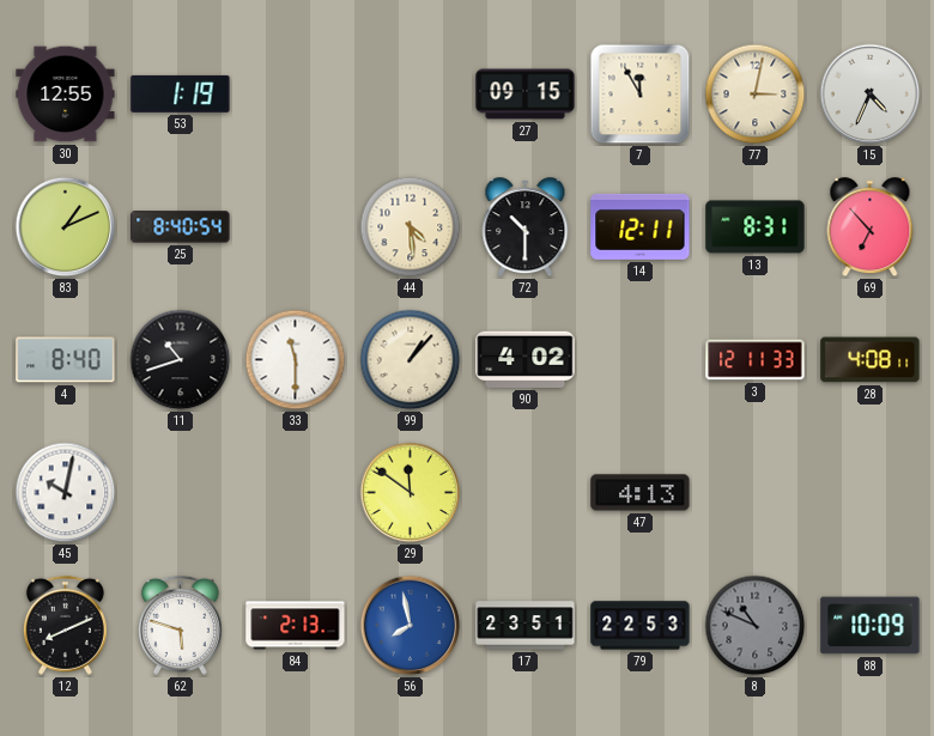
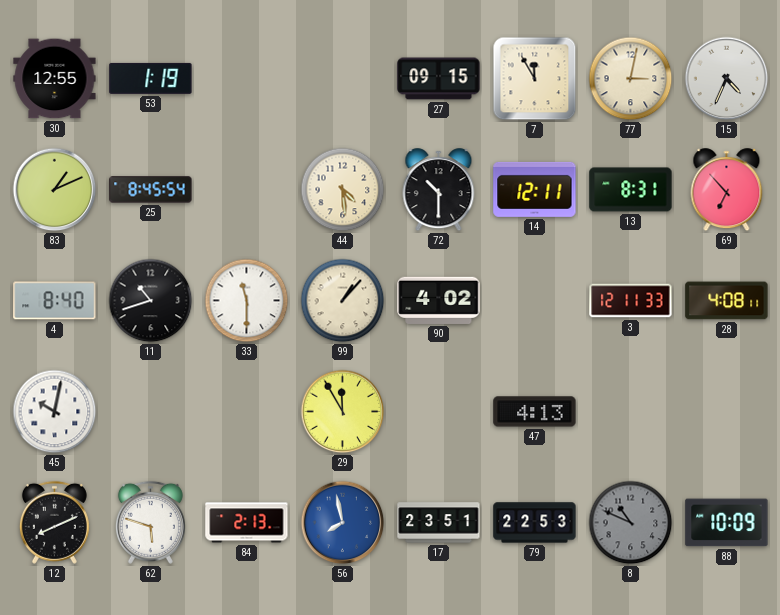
25: 8:40 -> 8:45 (151, 190)
29: 11:51 -> 11:55 (343, 412)
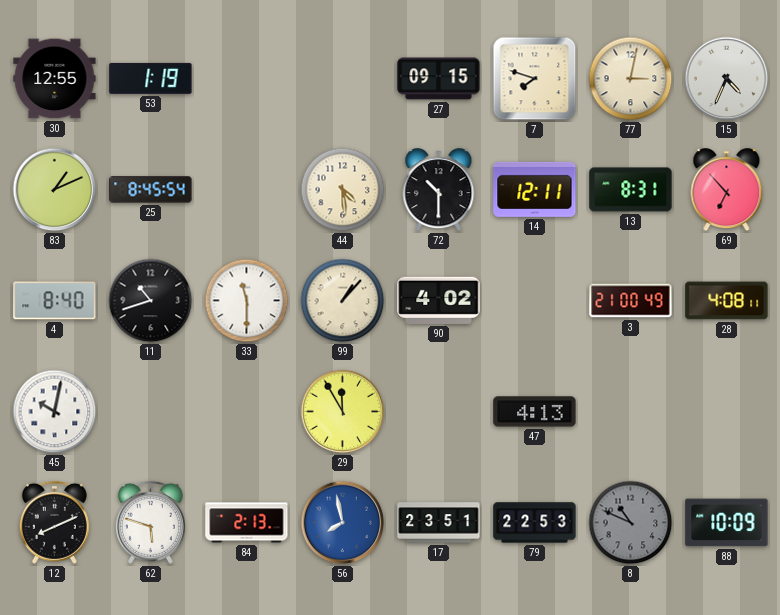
7: 11:55 -> 7:48 (535, 79)
3: 12:11 -> 21:00 (631, 301)
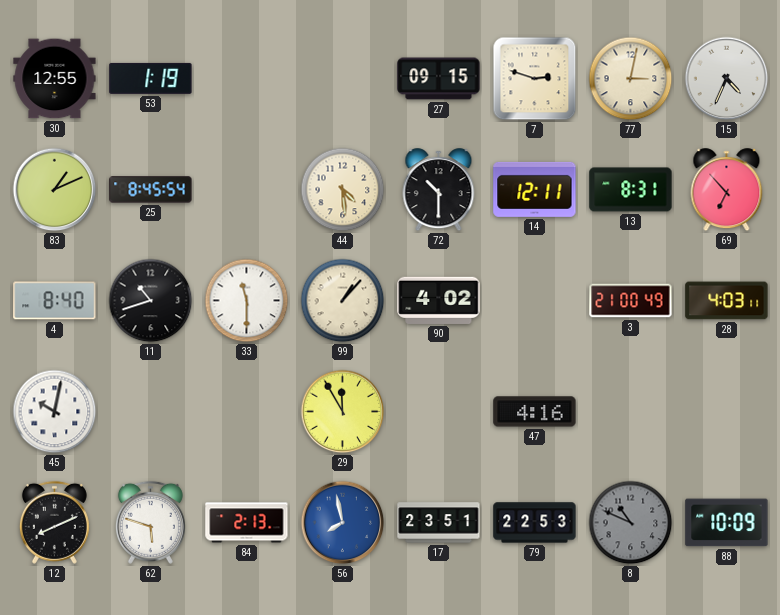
7: 7:48 -> 2:48 (535, 79)
28: 4:08 -> 4:03 (727, 301)
47: 4:13 -> 4:16 (535, 412)
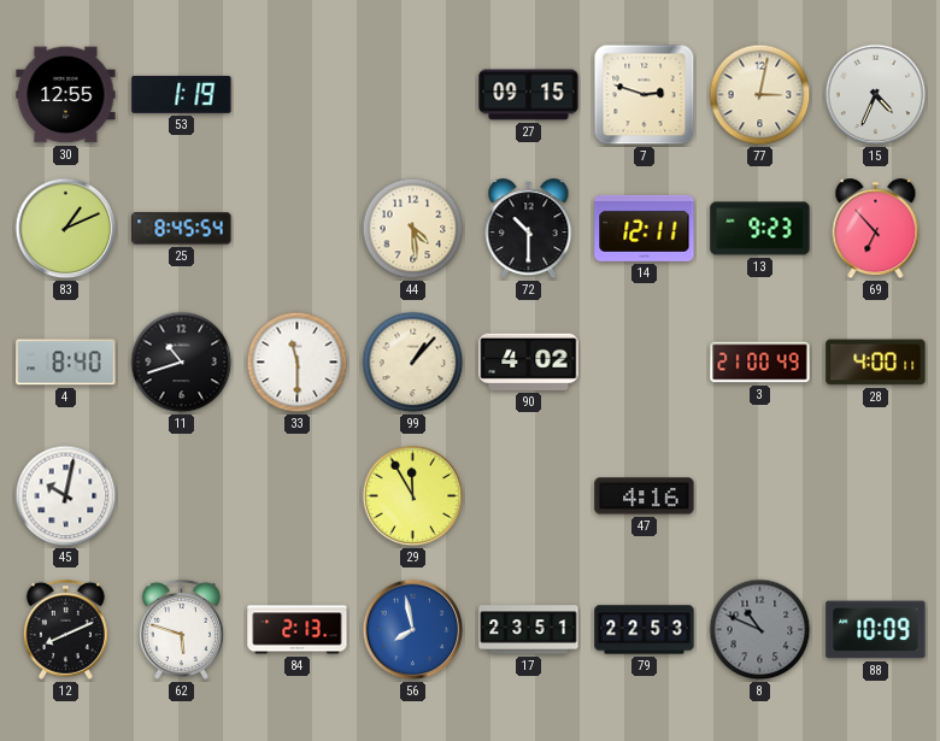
13: 8:31 -> 9:23 (760, 229)
28: 4:03 -> 4:00 (876, 363)
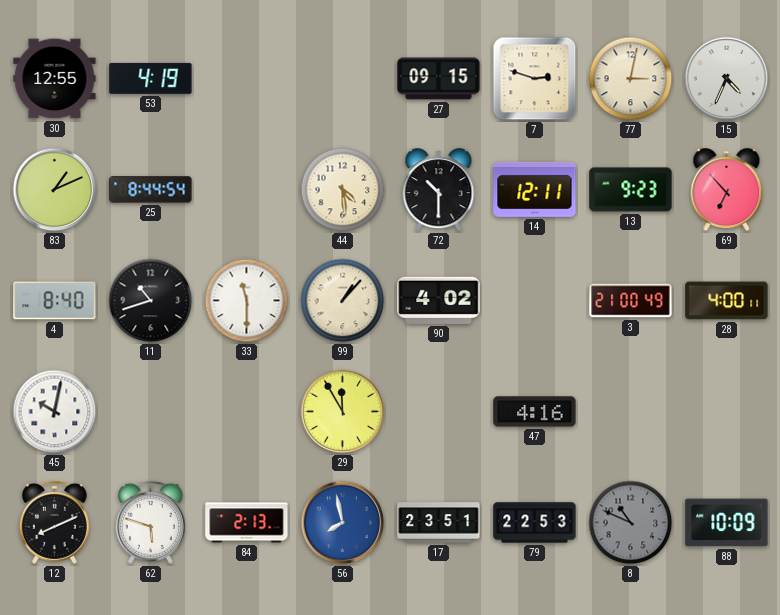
53: 1:19 -> 4:19 (151, 78)
25: 8:45 -> 8:44 (151, 190)
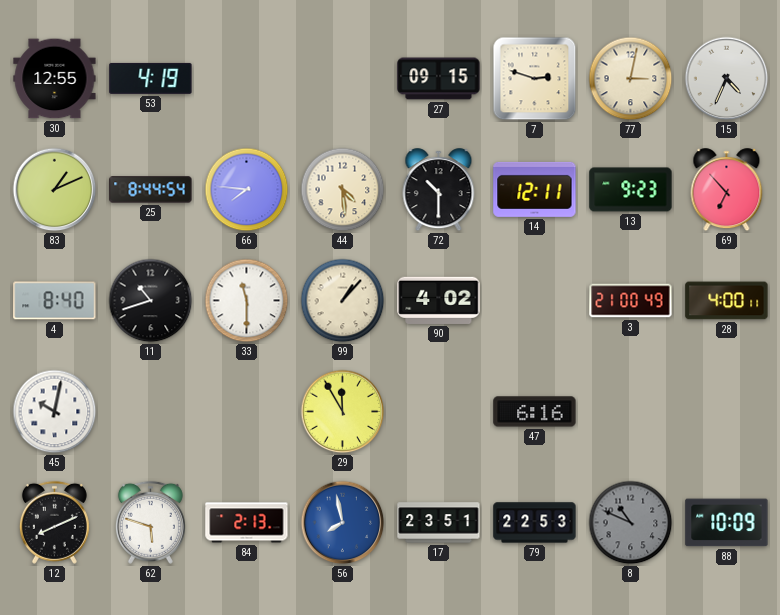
66: none -> 7:46 (247, 190)
47: 4:16 -> 6:16 (535, 412)
